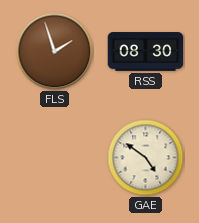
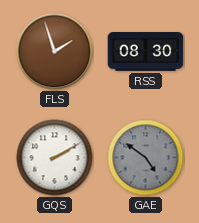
GQS: none -> 2:10 (55, 158)
GAE dial: cream -> grey (146, 158)
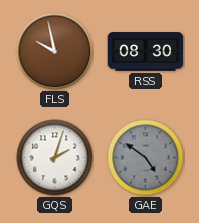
FLS: 1:57 -> 9:58 (55, 52)
GQS: 2:10 -> 2:03 (55, 158)
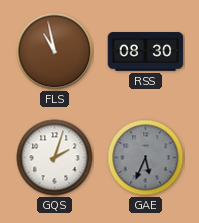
FLS: 9:58 -> 10:58 (55, 52)
GAE: 4:51 -> 5:34 (146, 158)
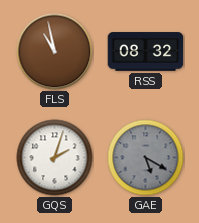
RSS: 08:30 -> 08:32 (146, 52)
GAE: 5:34 -> 5:20 (146, 158)
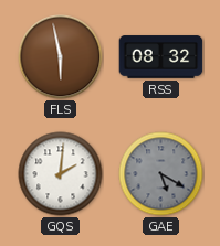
FLS: 10:58 -> 5:58 (61, 57)
GQS: 2:03 -> 2:01 (61, 174)
